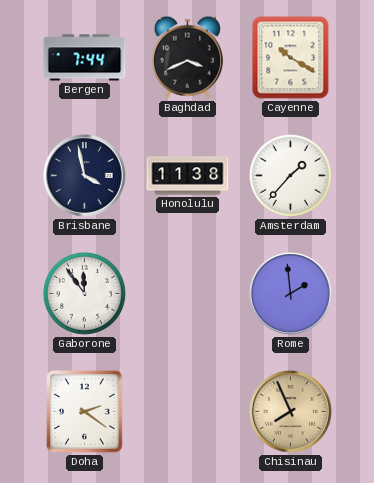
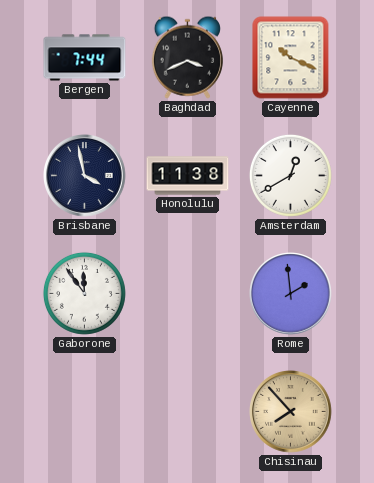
Cayenne: 10:20 -> 10:19 (291, 58)
Amsterdam: 1:37 -> 12:40 (290, 175)
Doha: 2:21 -> none (85, 412)
Chisinau: 7:56 -> 7:53 (291, 412)
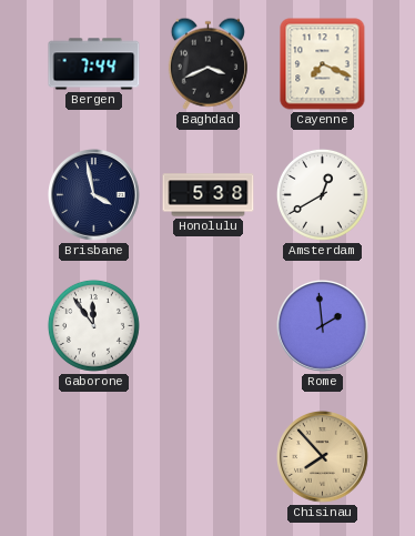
Cayenne: 10:19 -> 7:19 (323, 64)
Honolulu: 11:38 -> 5:38 (209, 195)
